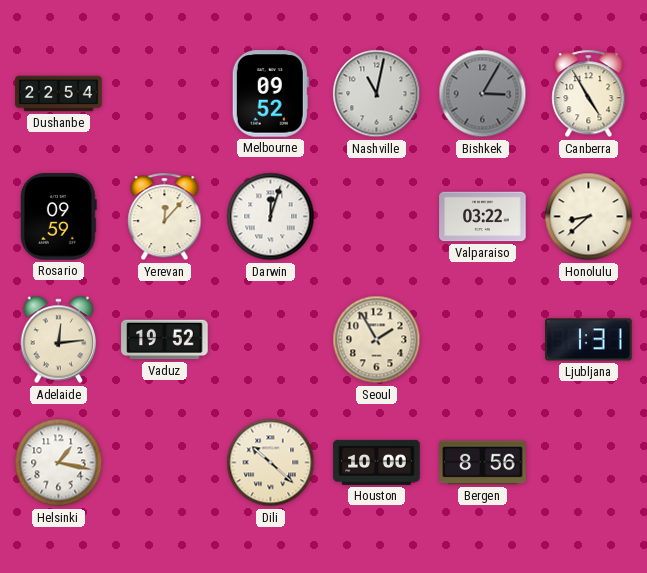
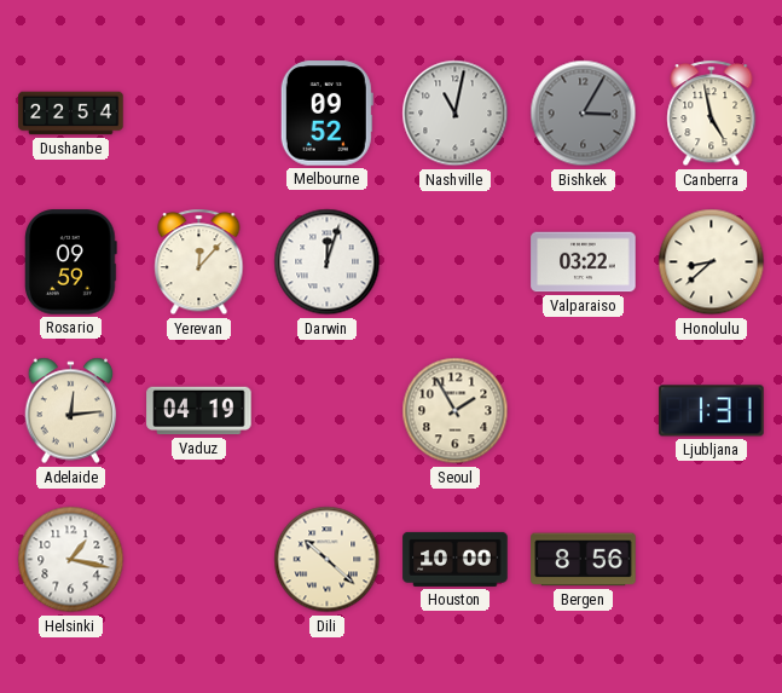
Canberra: 4:55 -> 4:58 (712, 114)
Vaduz: 19:52 -> 04:19 (199, 411)
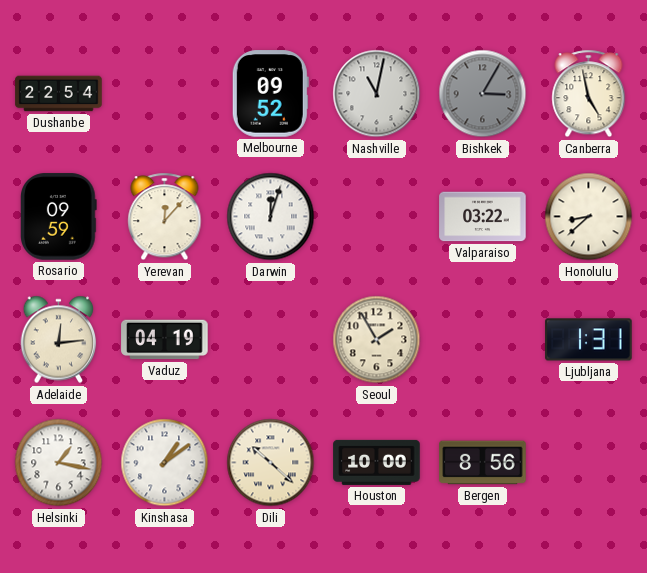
Kinshasa: none -> 1:09 (165, 463)
